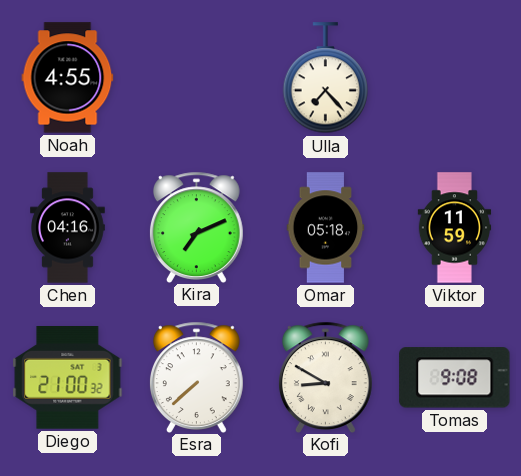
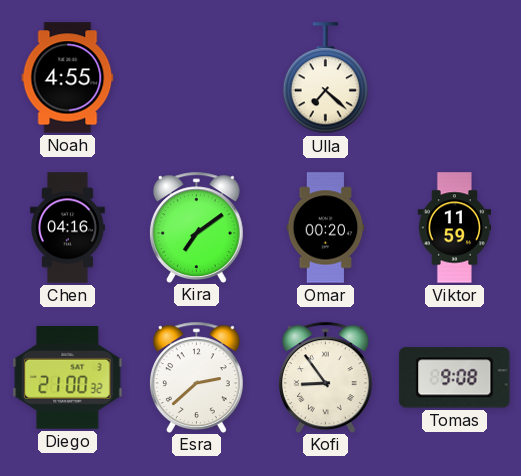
Ulla: 7:23 -> 7:22 (325, 78)
Kira: 7:11 -> 7:09 (196, 227)
Omar: 05:18 -> 00:20 (326, 228)
Esra: 7:38 -> 2:38 (196, 377)
Kofi: 8:50 -> 8:54 (325, 377)
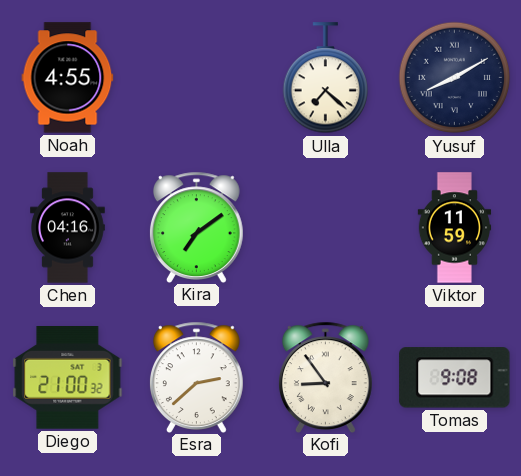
Yusuf: none -> 8:10 (455, 78)
Omar: 00:20 -> none (326, 228)
